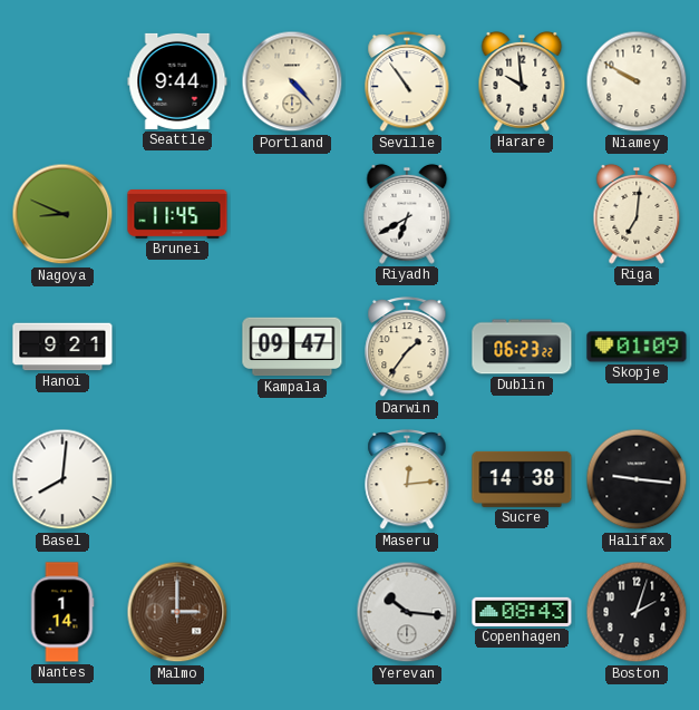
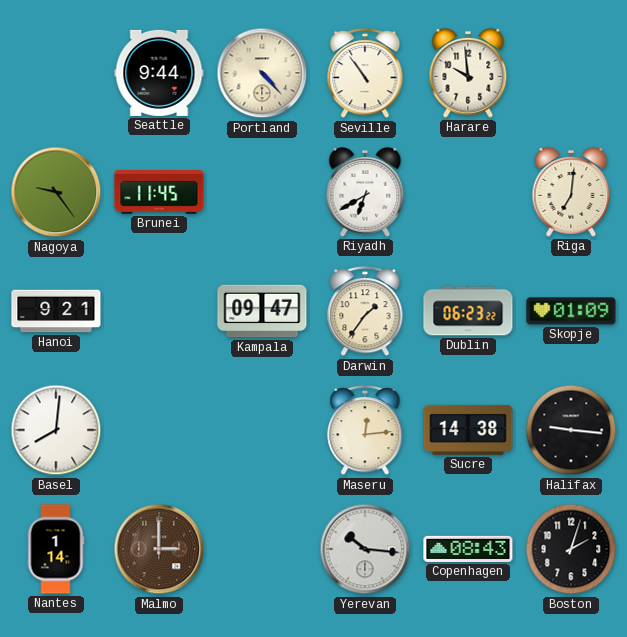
Niamey: 9:50 -> none (637, 81)
Nagoya: 8:49 -> 9:24 (56, 192)
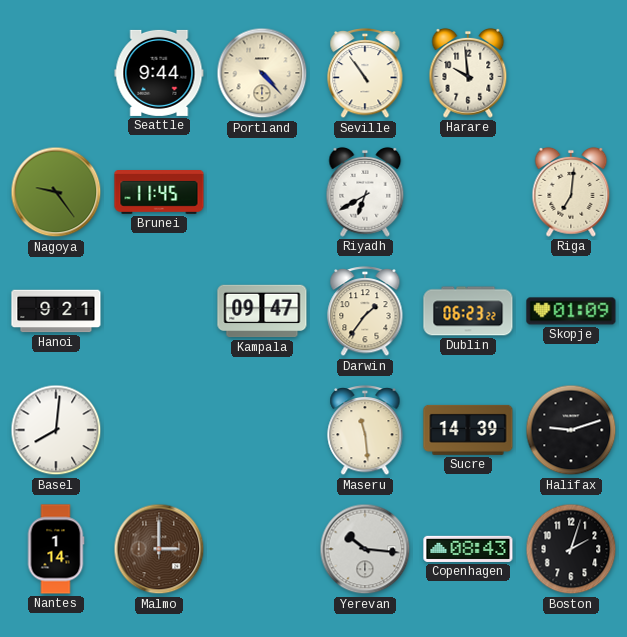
Maseru: 12:14 -> 11:29 (365, 430)
Sucre: 14:38 -> 14:39 (468, 430)
Halifax: 9:16 -> 9:12 (571, 430)
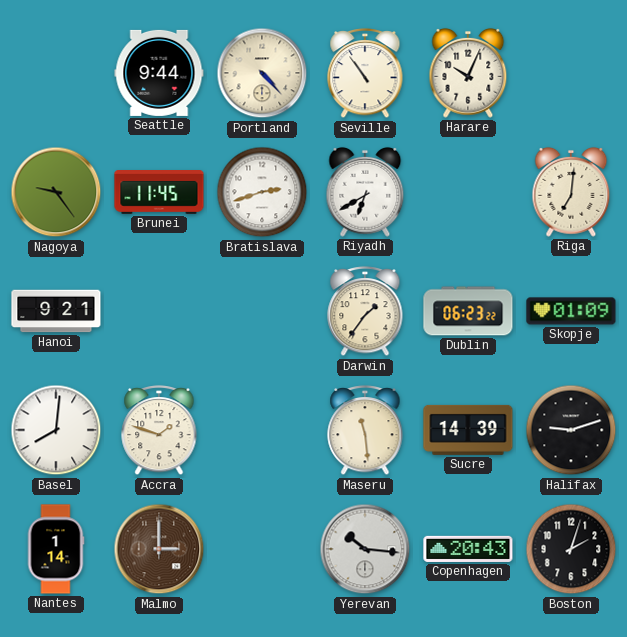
Harare: 9:59 -> 10:04 (468, 73)
Bratislava: none -> 2:42 (262, 192)
Kampala: 09:47 -> none (262, 311)
Accra: none -> 1:48 (159, 430)
Copenhagen: 08:43 -> 20:43 (468, 549)
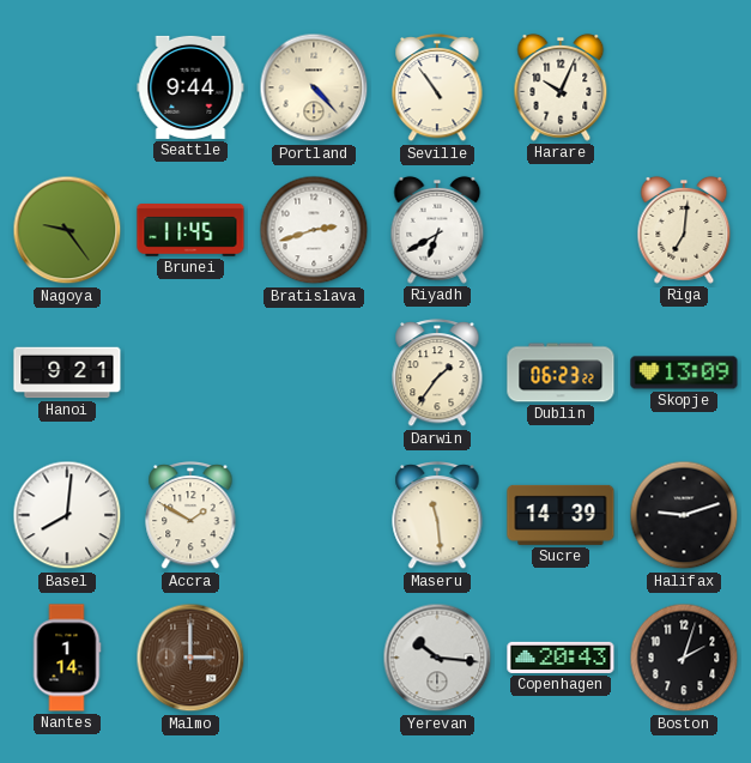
Skopje: 01:09 -> 13:09 (684, 373)
Accra: 1:48 -> 1:50 (190, 515)
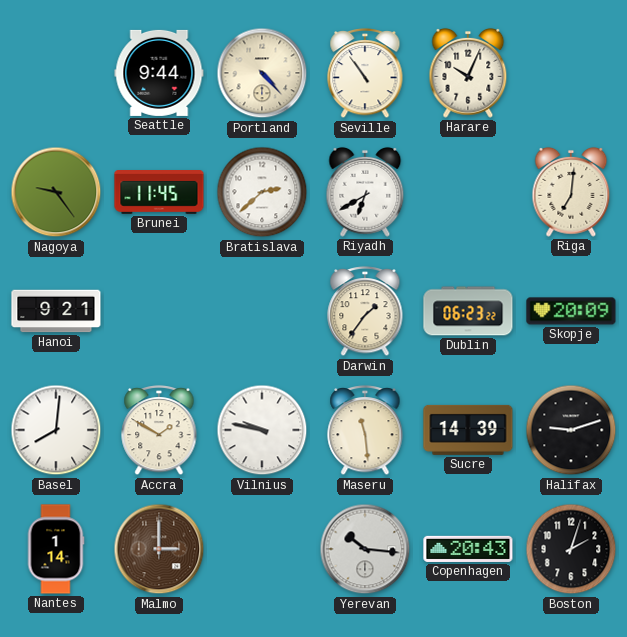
Bratislava: 2:42 -> 2:38 (262, 192)
Skopje: 13:09 -> 20:09 (571, 311)
Vilnius: none -> 9:47 (262, 430)
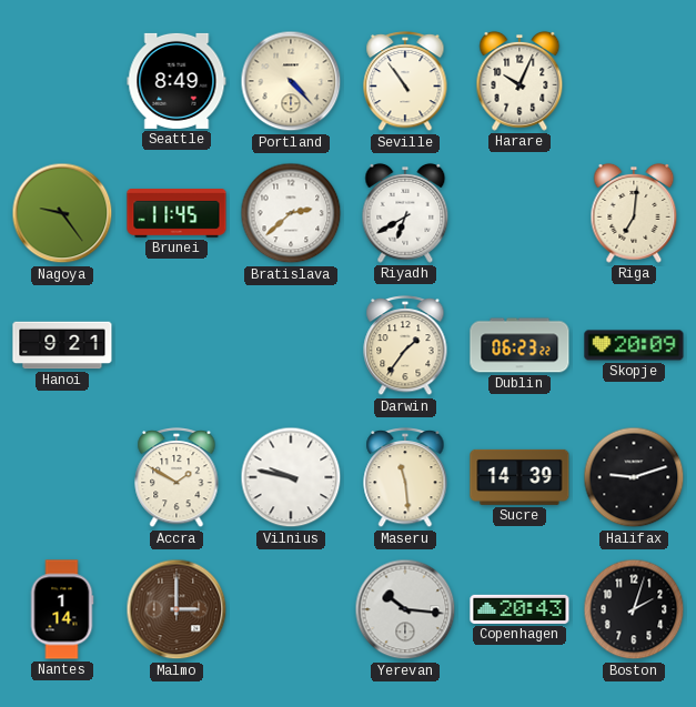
Seattle: 9:44 -> 8:49 (176, 81)
Basel: 8:01 -> none (56, 430)
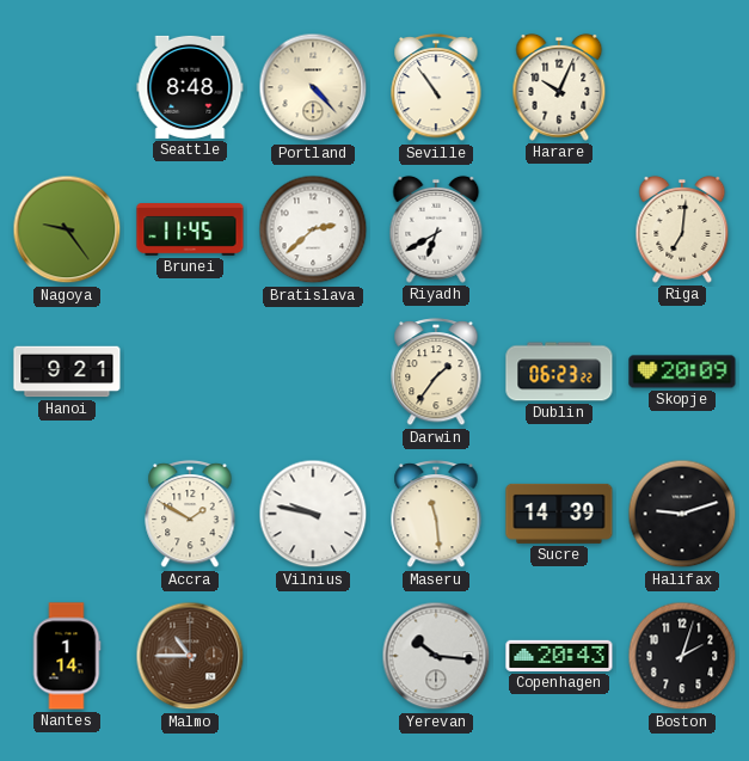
Seattle: 8:49 -> 8:48 (190, 87)
Malmo: 3:00 -> 10:45 (190, 656)
